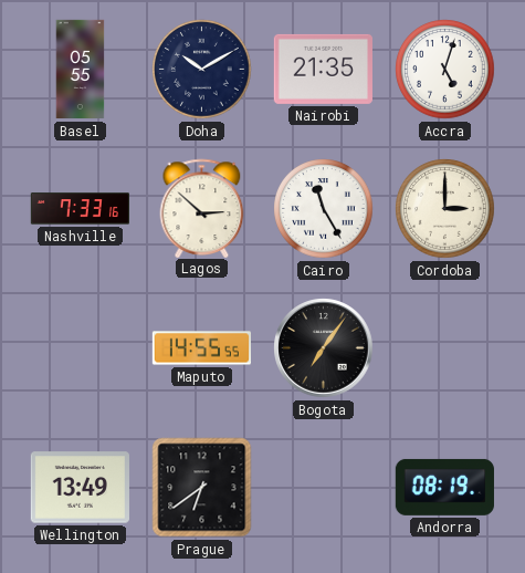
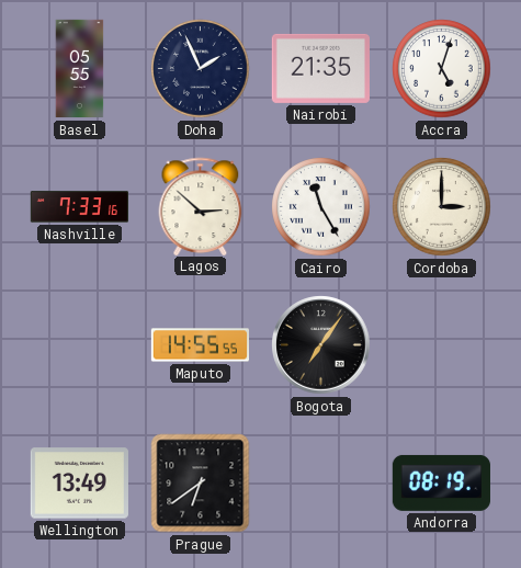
Doha: 10:10 -> 1:56 (201, 69)
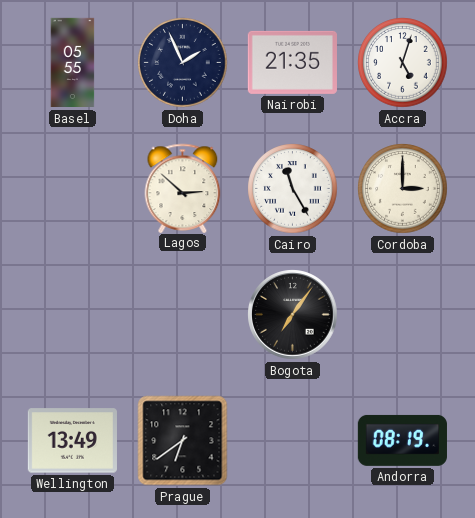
Nashville: 7:33 -> none (79, 207)
Maputo: 14:55 -> none (200, 345)
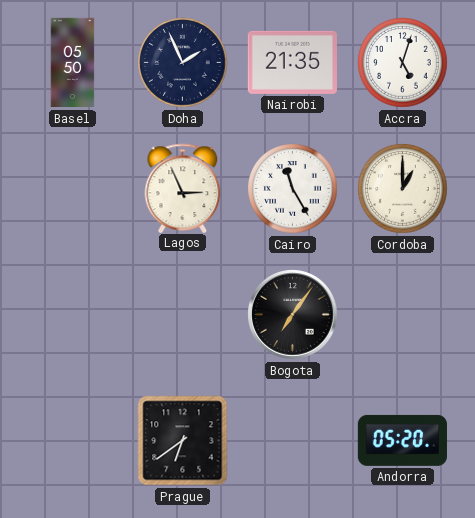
Basel: 05:55 -> 05:50 (73, 63)
Lagos: 2:52 -> 2:56 (183, 188)
Cordoba: 3:00 -> 1:00 (403, 189)
Wellington: 13:49 -> none (72, 441)
Andorra: 08:19 -> 05:20 (402, 440)
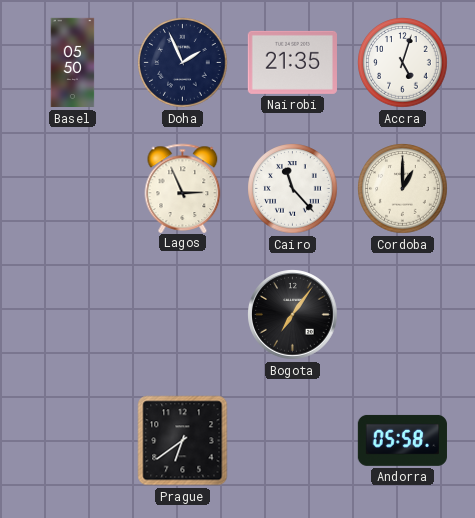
Cairo: 11:25 -> 11:23 (293, 189)
Andorra: 05:20 -> 05:58 (402, 440)
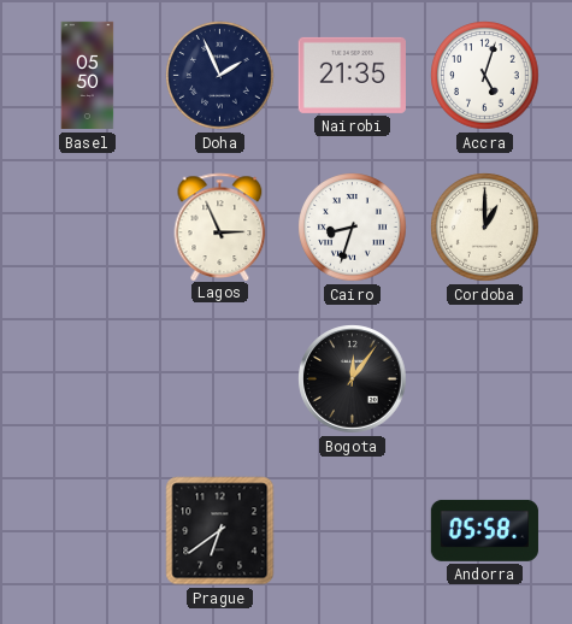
Cairo: 11:23 -> 8:33 (353, 228)
Bogota: 7:06 -> 12:06 (353, 379)
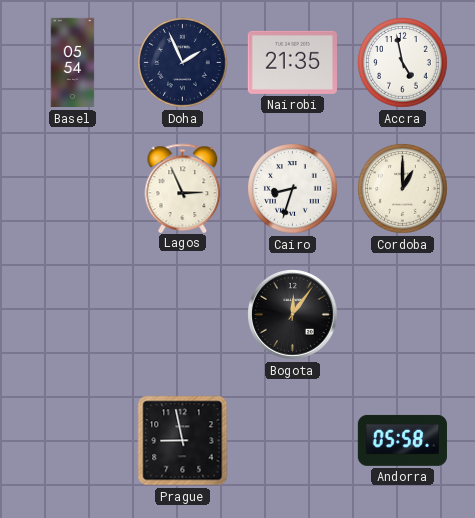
Basel: 05:50 -> 05:54 (73, 63)
Accra: 5:03 -> 4:58 (403, 63)
Prague: 6:39 -> 8:58 (183, 441)
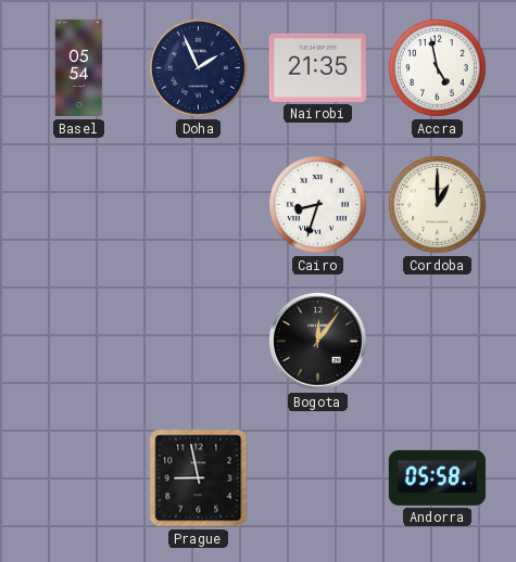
Lagos: 2:56 -> none (183, 188)
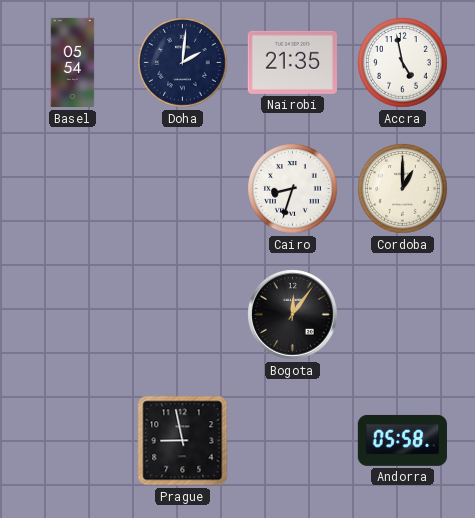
Doha: 1:56 -> 2:01 (183, 63)
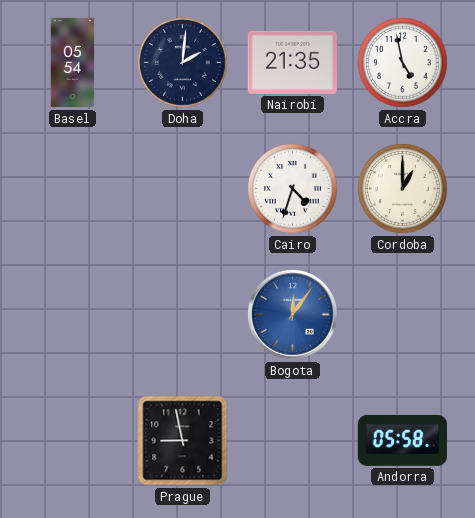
Cairo: 8:33 -> 4:33 (293, 189)
Bogota dial: black -> blue (293, 315)
